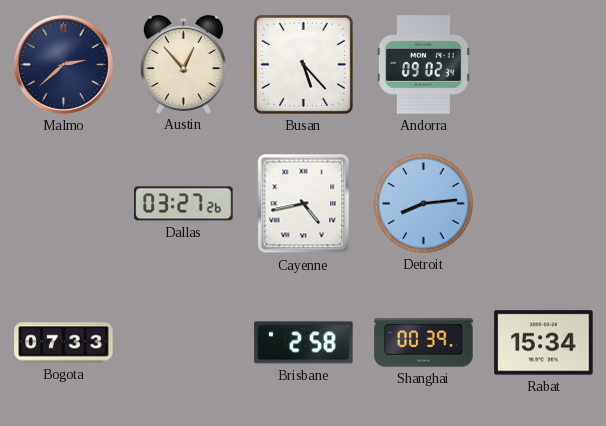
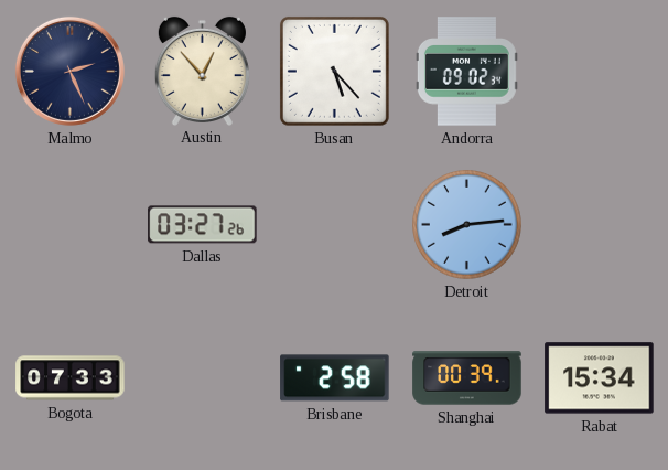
Malmo: 2:38 -> 2:26 (69, 71)
Cayenne: 4:43 -> none (304, 204)
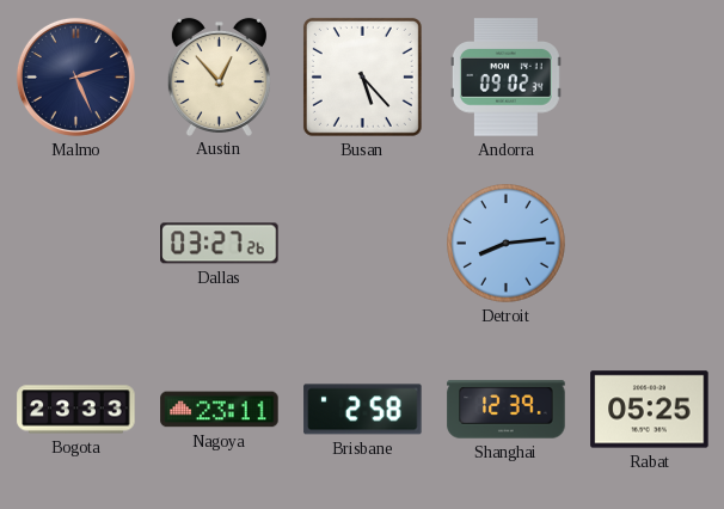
Bogota: 07:33 -> 23:33 (76, 410)
Nagoya: none -> 23:11 (220, 410)
Shanghai: 00:39 -> 12:39 (507, 410)
Rabat: 15:34 -> 05:25 (650, 410)
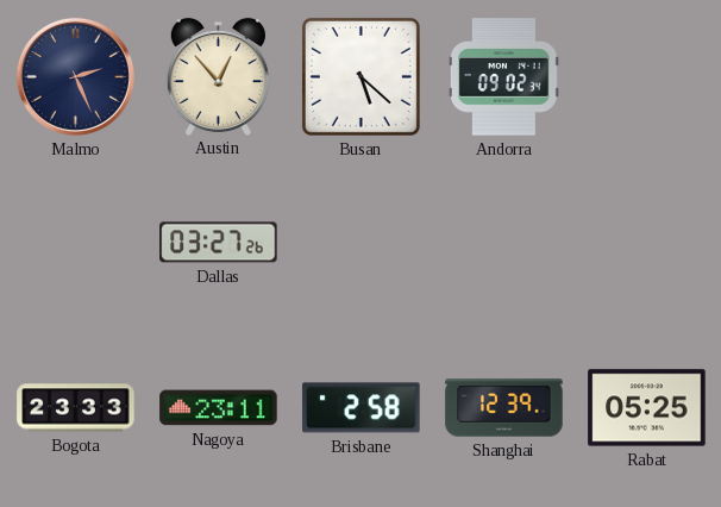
Busan: 5:23 -> 5:22 (360, 76)
Detroit: 8:14 -> none (507, 244)
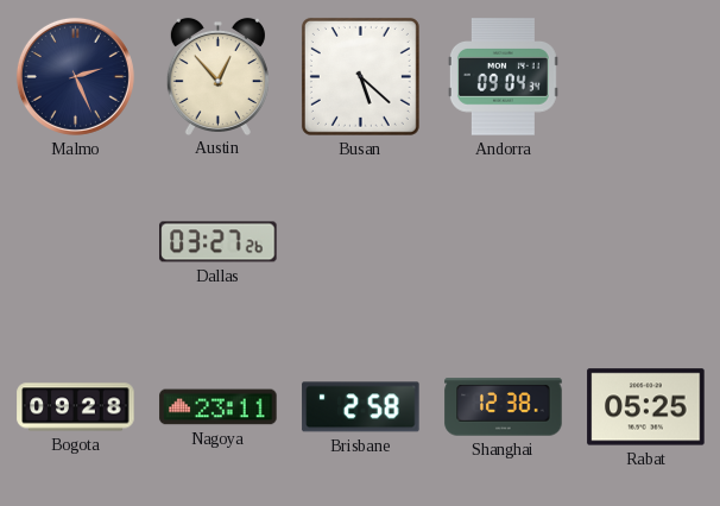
Andorra: 09:02 -> 09:04 (503, 77)
Bogota: 23:33 -> 09:28 (76, 407)
Shanghai: 12:39 -> 12:38 (504, 407)
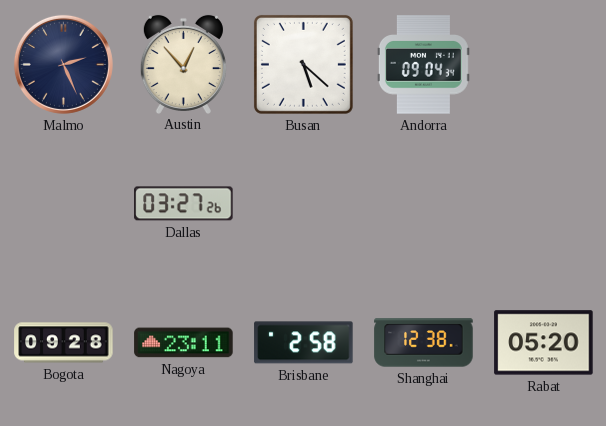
Rabat: 05:25 -> 05:20 (544, 343)
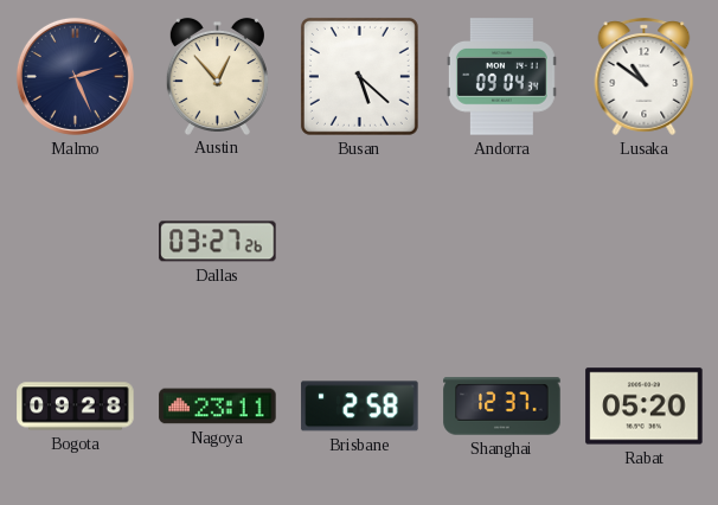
Lusaka: none -> 10:51 (645, 76)
Shanghai: 12:38 -> 12:37 (502, 407)
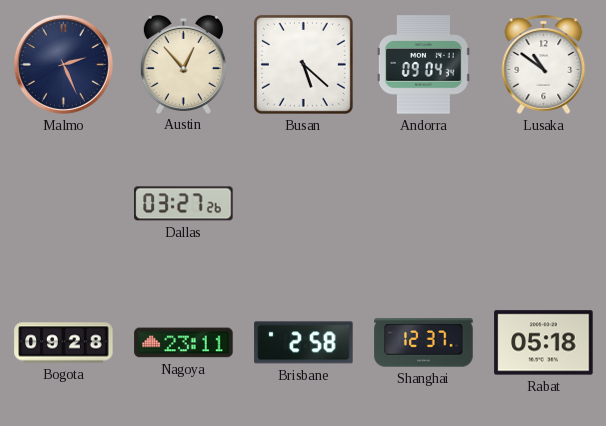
Rabat: 05:20 -> 05:18 (544, 343)
